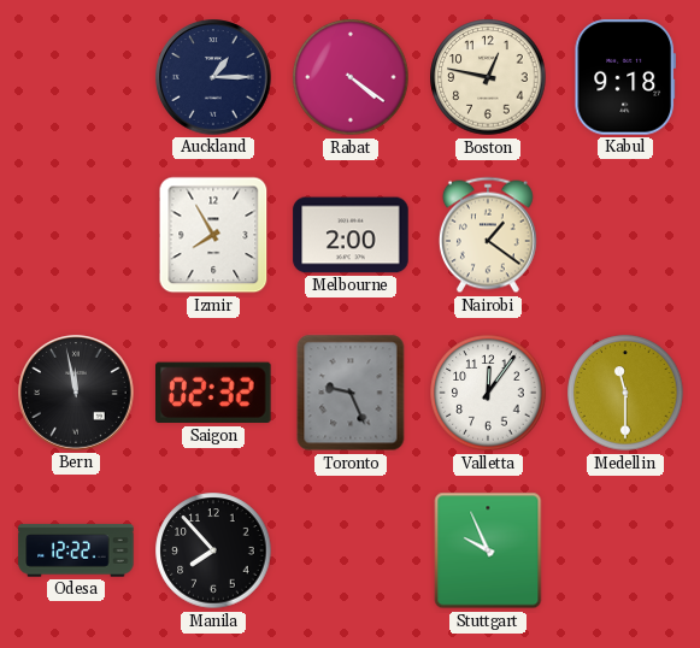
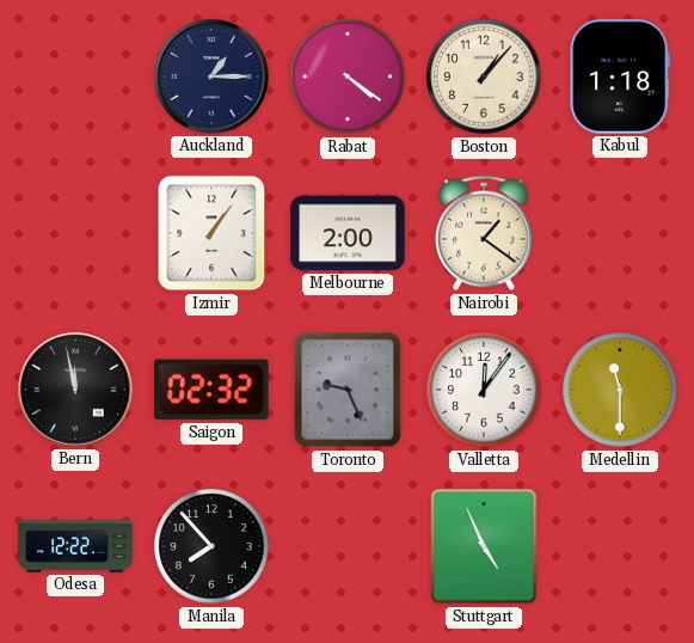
Boston: 12:47 -> 1:07 (484, 76)
Kabul: 9:18 -> 1:18 (620, 76)
Izmir: 7:55 -> 1:06 (211, 233)
Stuttgart: 9:56 -> 4:56 (484, 546)
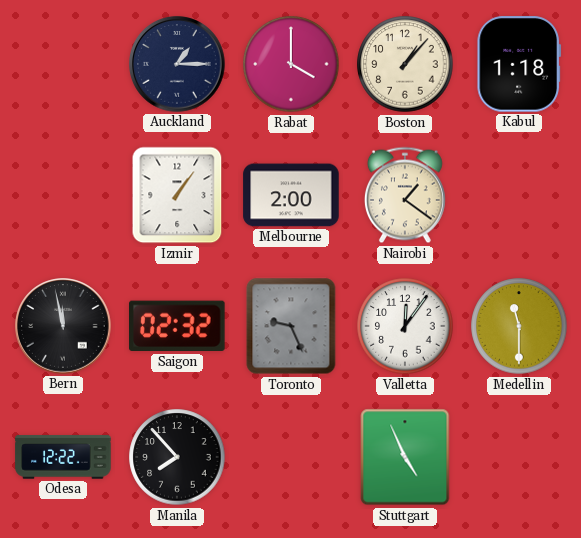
Rabat: 4:21 -> 4:00 (291, 64)
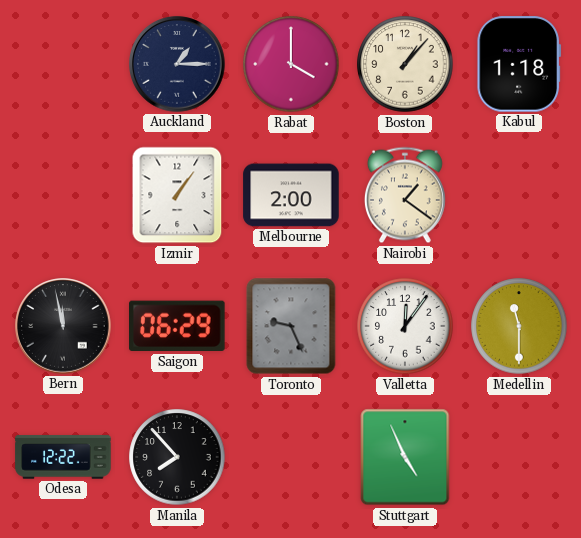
Saigon: 02:32 -> 06:29 (178, 326)
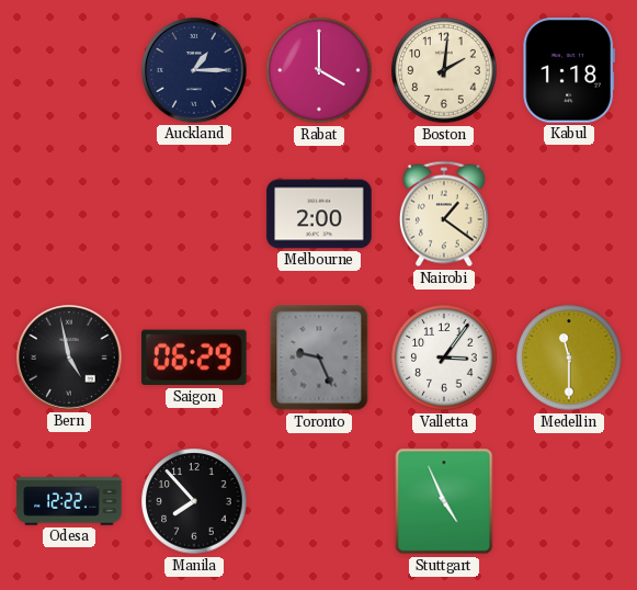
Boston: 1:07 -> 2:01 (444, 70)
Izmir: 1:06 -> none (177, 195)
Bern: 11:58 -> 4:58 (69, 358)
Valletta: 12:06 -> 3:06 (444, 358)
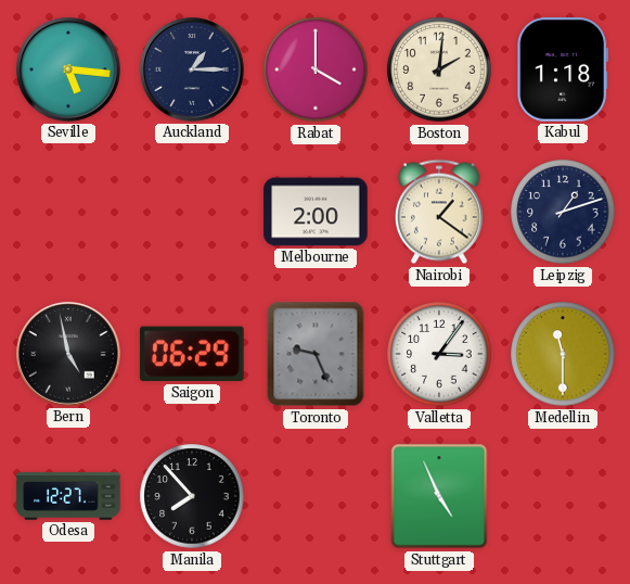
Seville: none -> 5:16 (68, 69)
Leipzig: none -> 1:12 (563, 212)
Odesa: 12:22 -> 12:27 (68, 496)
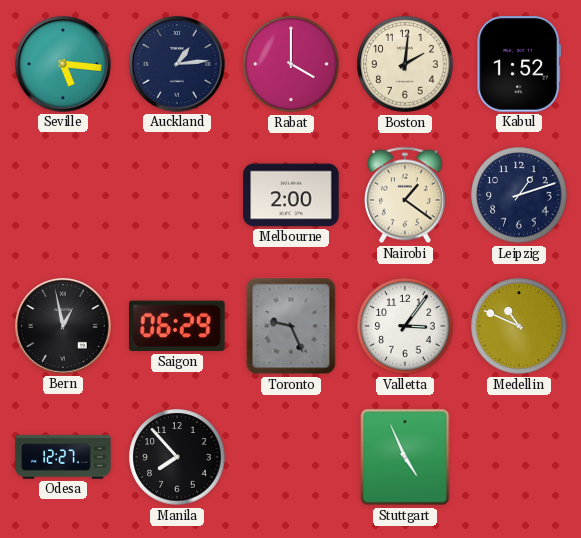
Auckland: 1:15 -> 1:14 (177, 64)
Kabul: 1:18 -> 1:52 (519, 64)
Bern: 4:58 -> 12:58 (63, 326)
Medellin: 11:30 -> 10:49 (519, 326)
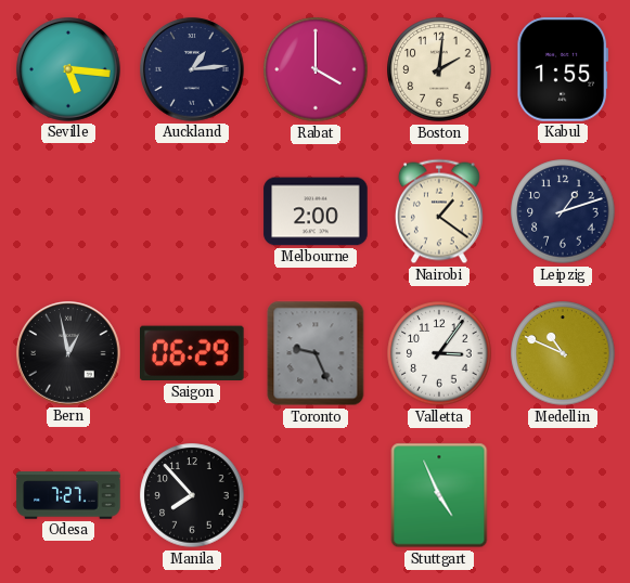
Kabul: 1:52 -> 1:55 (563, 69)
Odesa: 12:27 -> 7:27 (68, 495)
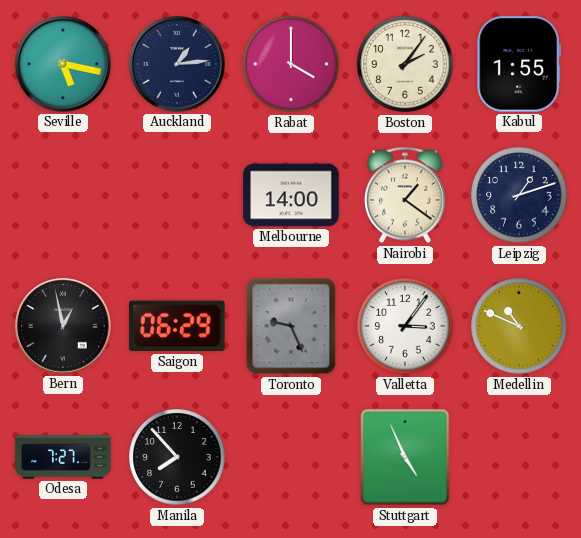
Seville: 5:16 -> 5:17 (63, 64)
Boston: 2:01 -> 2:06 (405, 64)
Melbourne: 2:00 -> 14:00 (291, 195)
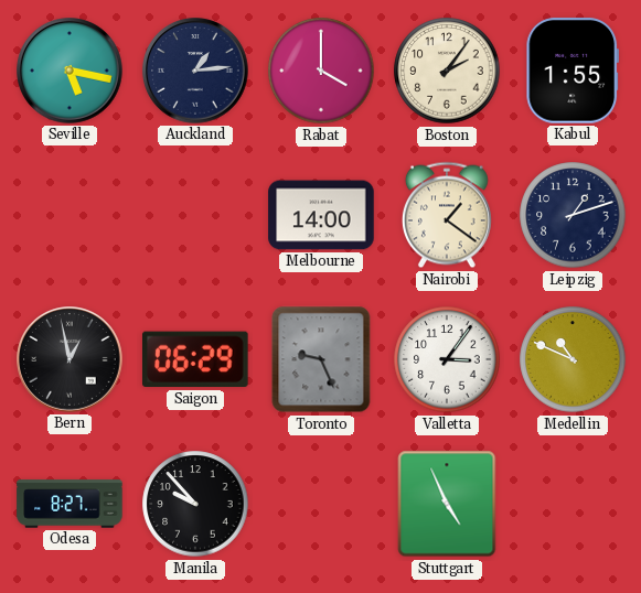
Odesa: 7:27 -> 8:27 (70, 504)
Manila: 7:53 -> 9:53 (195, 504)
